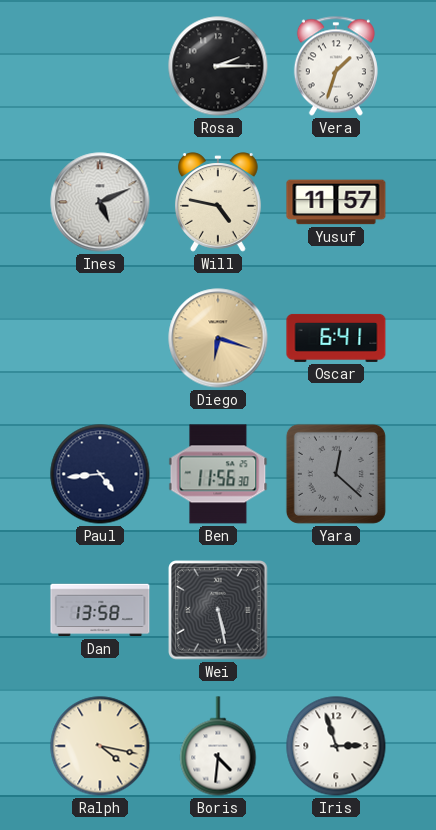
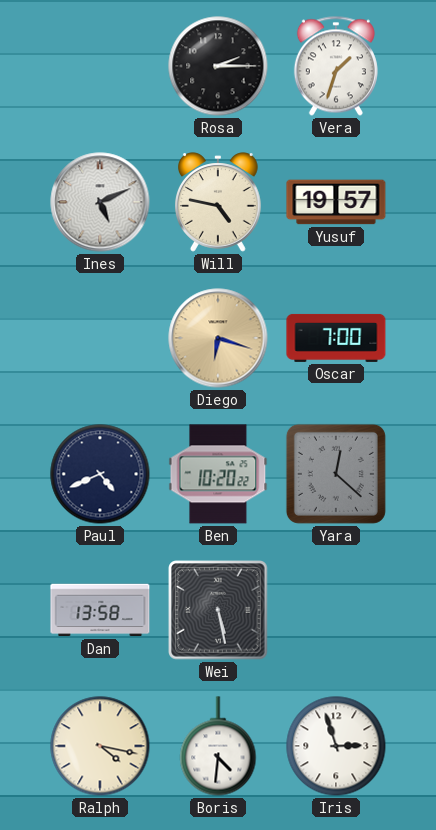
Yusuf: 11:57 -> 19:57 (336, 202)
Oscar: 6:41 -> 7:00 (336, 338)
Paul: 4:44 -> 4:41 (100, 474)
Ben: 11:56 -> 10:20 (218, 474)
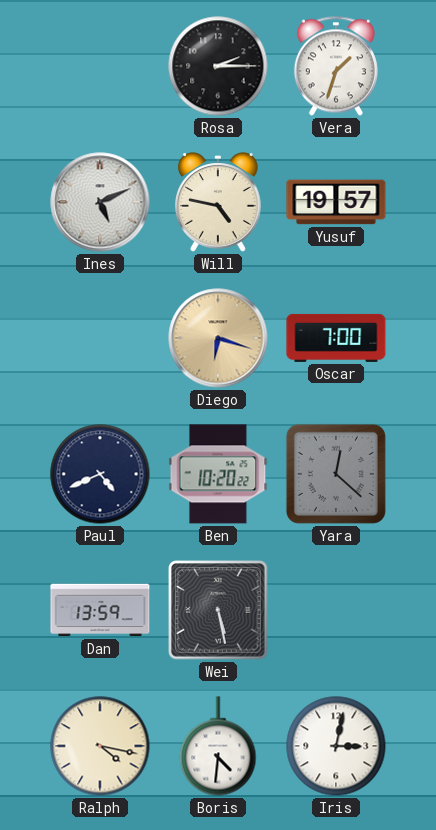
Dan: 13:58 -> 13:59 (100, 610)
Iris: 2:57 -> 3:02 (336, 746)
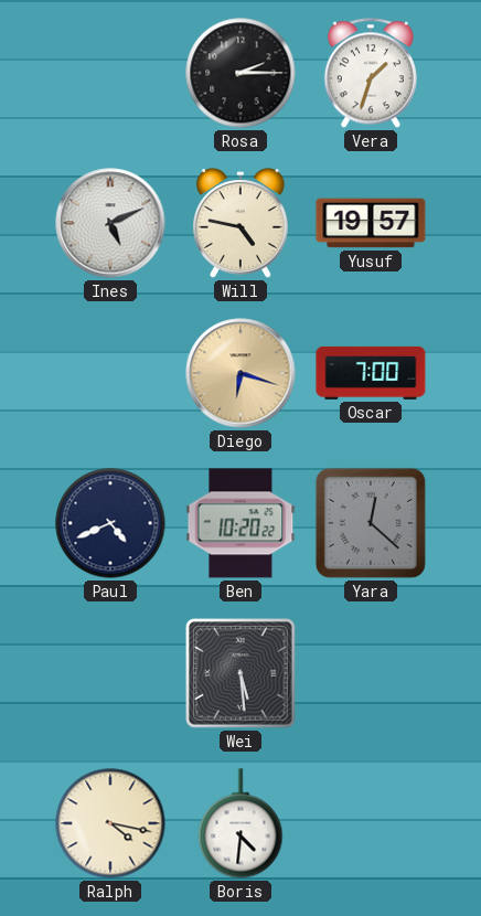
Dan: 13:59 -> none (100, 610)
Wei: 5:28 -> 5:29 (240, 673)
Iris: 3:02 -> none (336, 746)
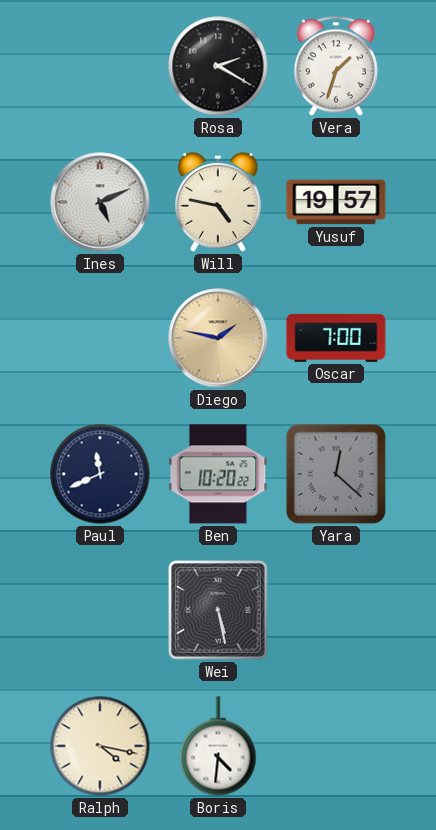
Rosa: 2:15 -> 2:20 (218, 66)
Diego: 6:18 -> 1:47 (218, 338)
Paul: 4:41 -> 11:41 (100, 474)
Wei: 5:29 -> 5:28 (218, 610)
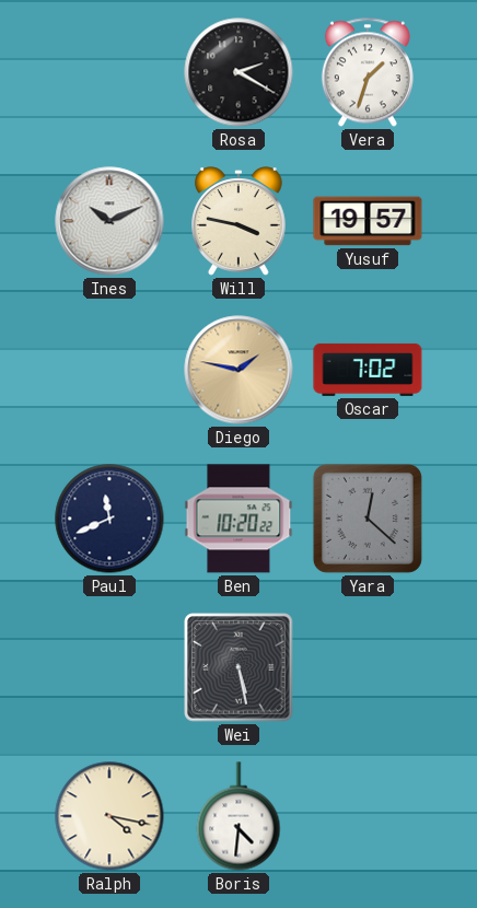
Ines: 5:11 -> 10:11 (109, 221)
Will: 4:47 -> 3:47 (240, 221)
Oscar: 7:00 -> 7:02 (368, 370)
